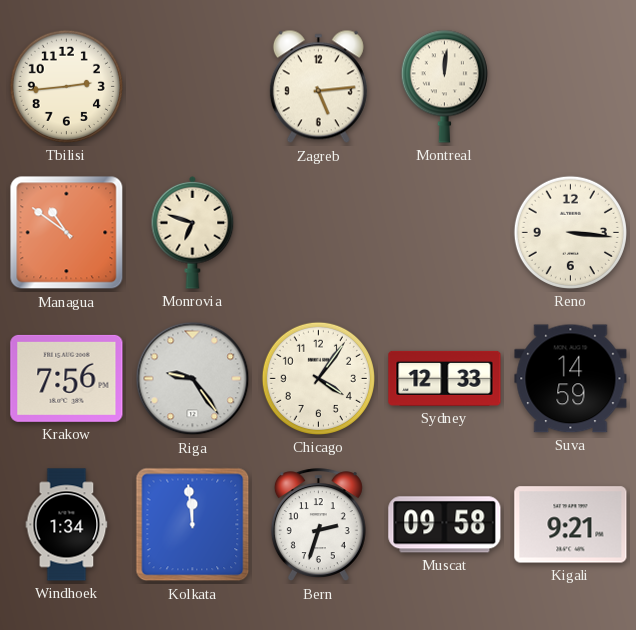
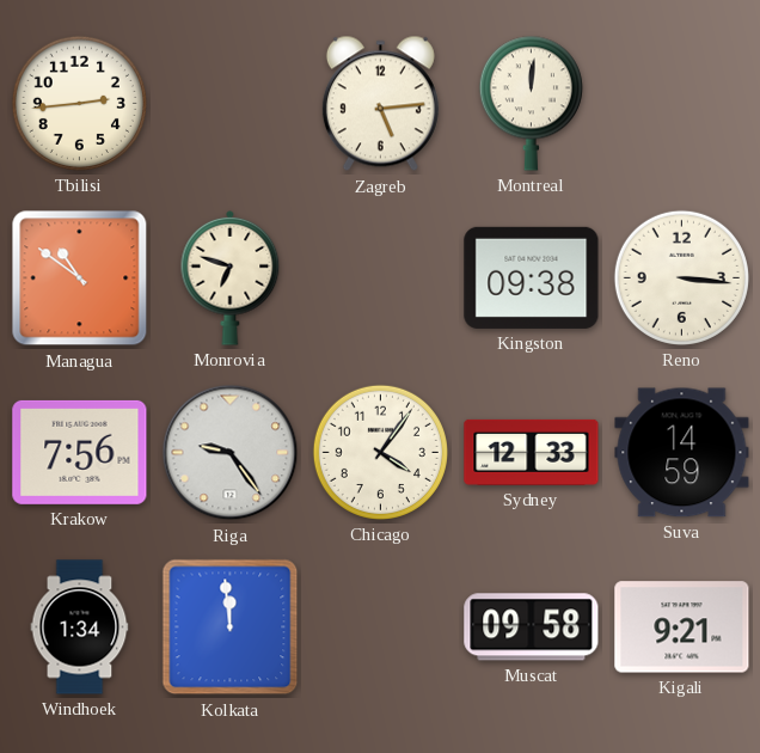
Kingston: none -> 09:38 (532, 277)
Bern: 2:33 -> none (318, 525)
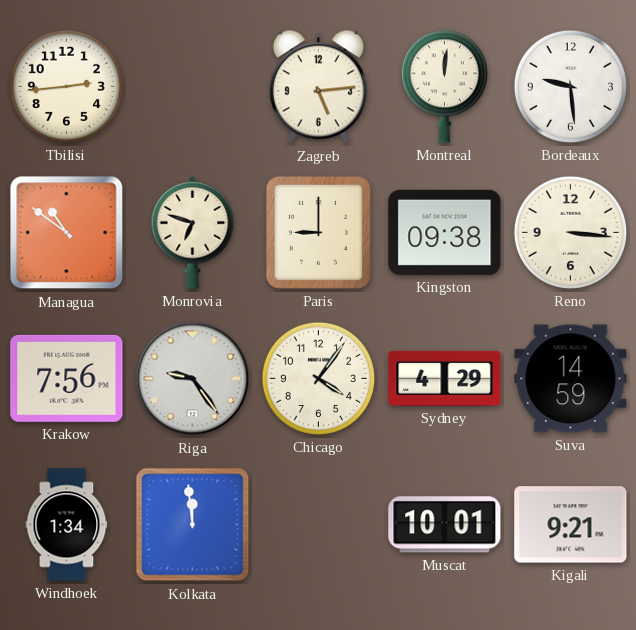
Bordeaux: none -> 9:29 (570, 86)
Paris: none -> 9:00 (318, 232)
Sydney: 12:33 -> 4:29 (445, 378)
Muscat: 09:58 -> 10:01 (445, 525)
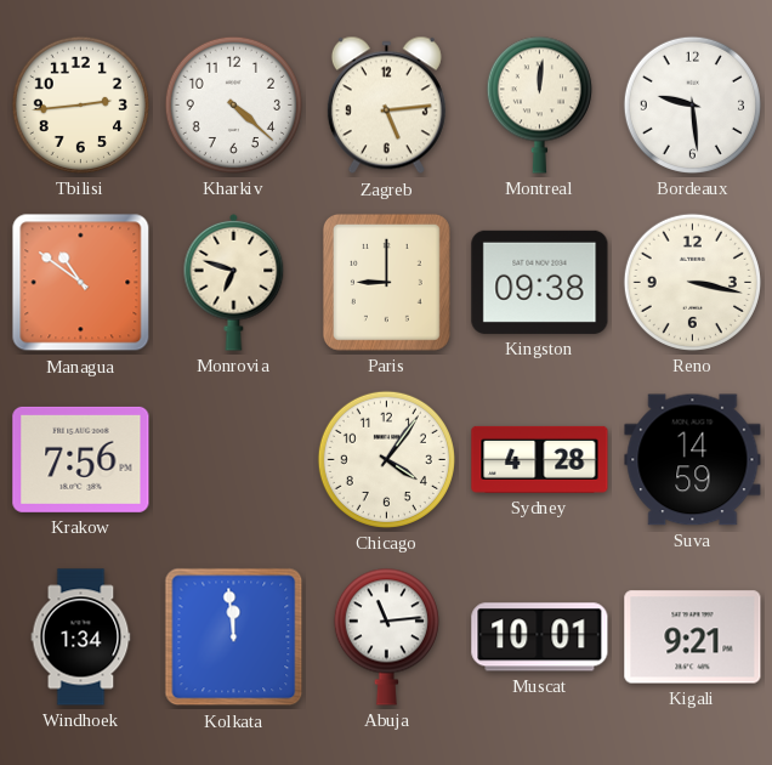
Kharkiv: none -> 4:22 (233, 104)
Reno: 3:16 -> 3:17 (692, 282)
Riga: 9:24 -> none (193, 379)
Sydney: 4:29 -> 4:28 (540, 459)
Abuja: none -> 11:14 (386, 636)
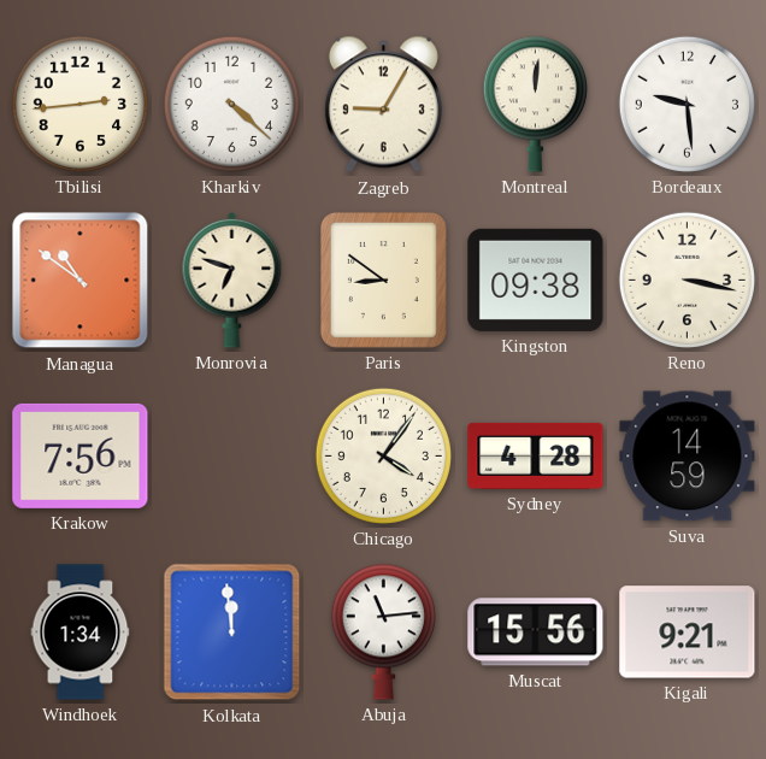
Zagreb: 5:14 -> 9:05 (383, 105)
Paris: 9:00 -> 8:51 (383, 280)
Muscat: 10:01 -> 15:56 (536, 632)
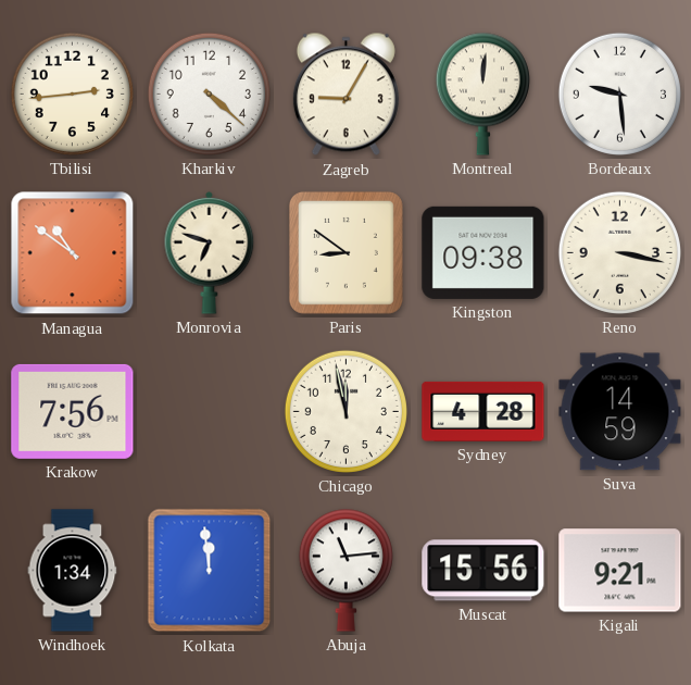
Chicago: 4:06 -> 11:58 (345, 411)
